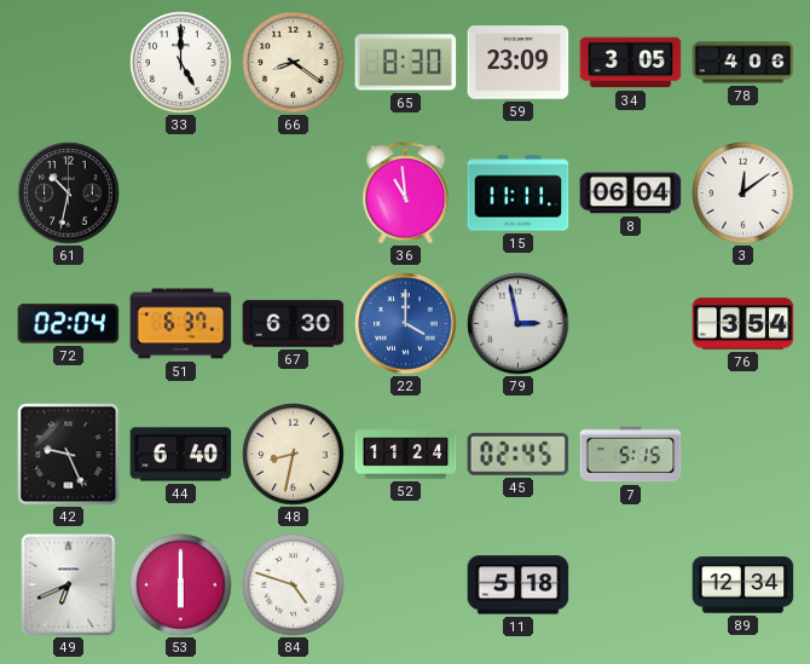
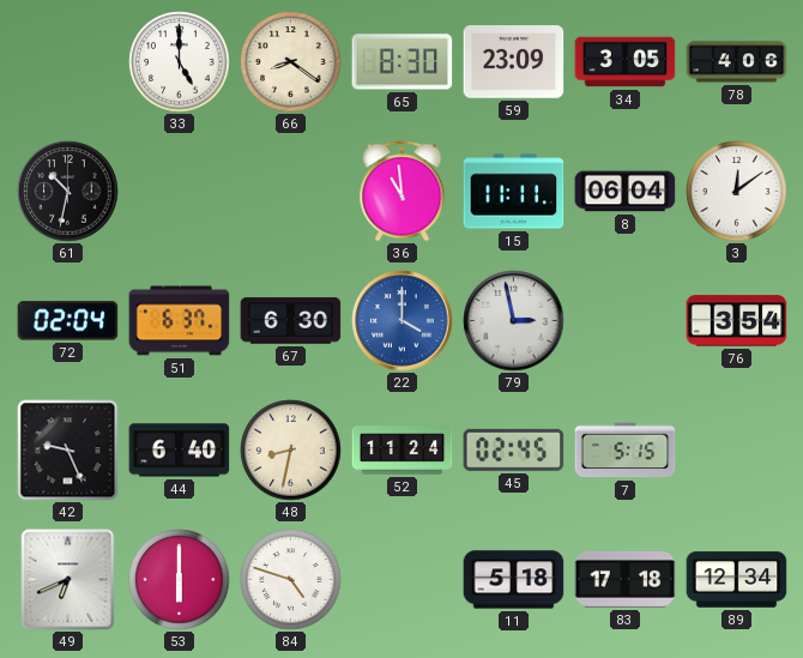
83: none -> 17:18 (626, 580)
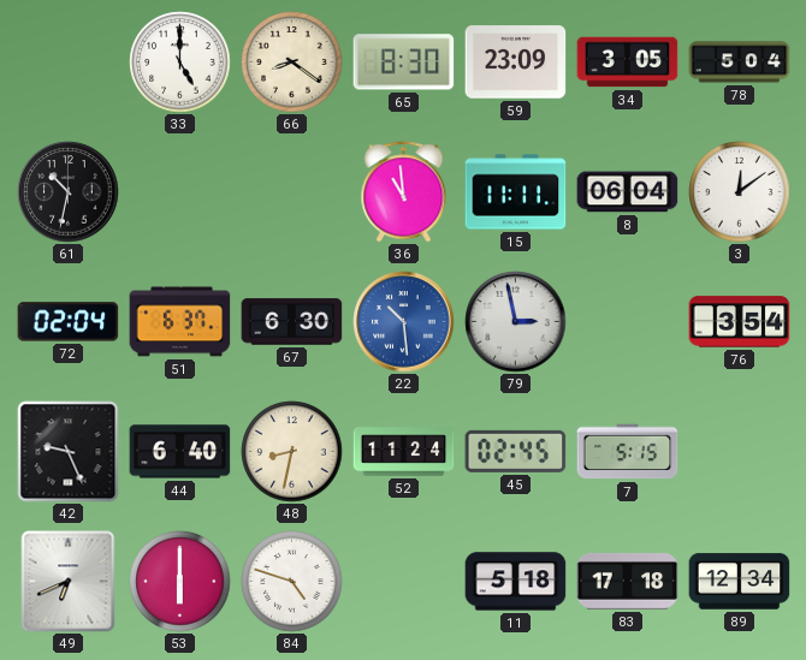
78: 4:06 -> 5:04 (740, 63)
22: 4:00 -> 10:29 (404, 322)
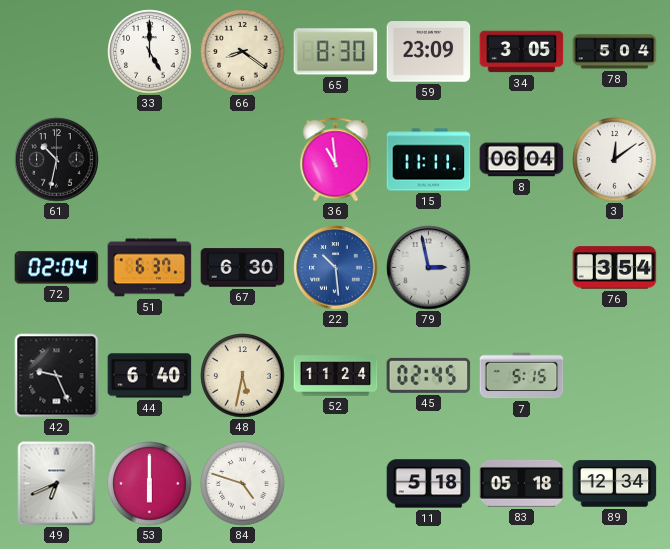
48: 8:32 -> 5:32 (243, 376)
83: 17:18 -> 05:18 (522, 484)
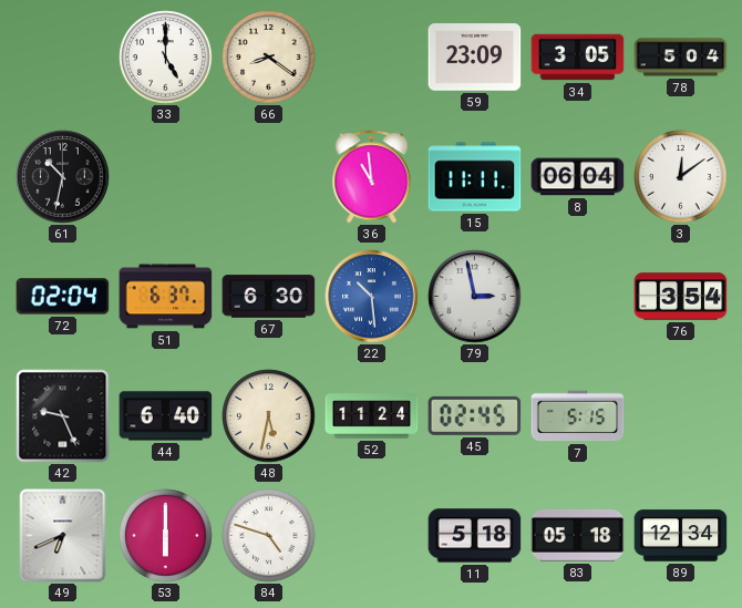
65: 8:30 -> none (336, 52)
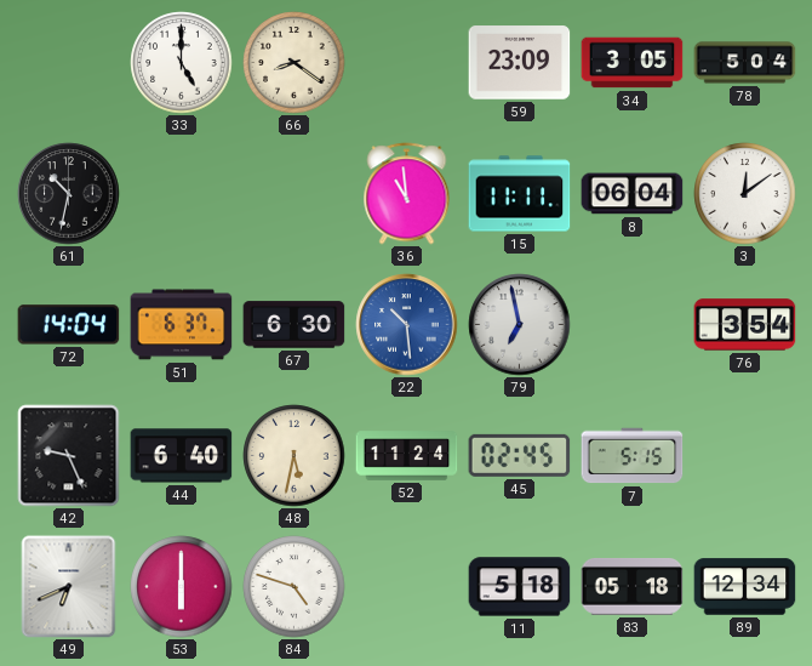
72: 02:04 -> 14:04 (69, 325)
79: 2:58 -> 6:58 (520, 325)
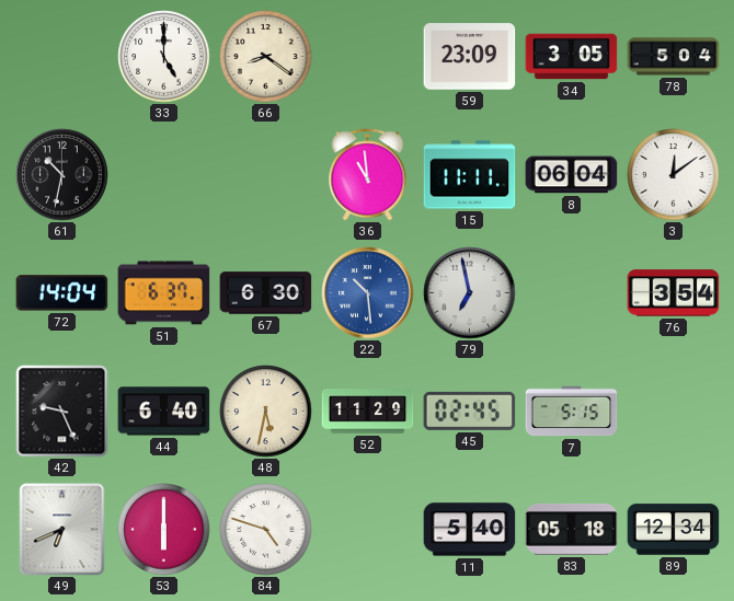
52: 11:24 -> 11:29 (368, 412)
11: 5:18 -> 5:40 (470, 530)
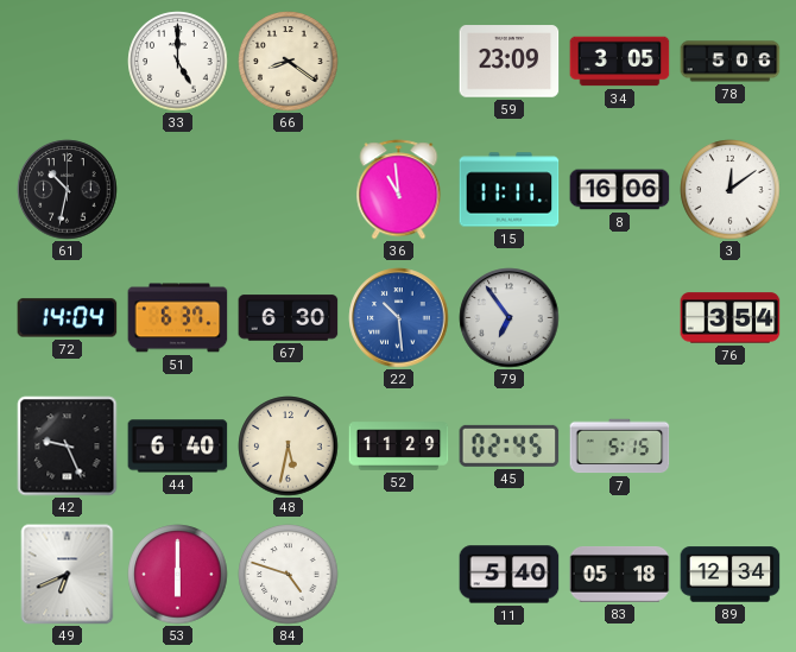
78: 5:04 -> 5:06 (731, 62)
8: 06:04 -> 16:06 (620, 190)
79: 6:58 -> 6:54 (510, 318)
